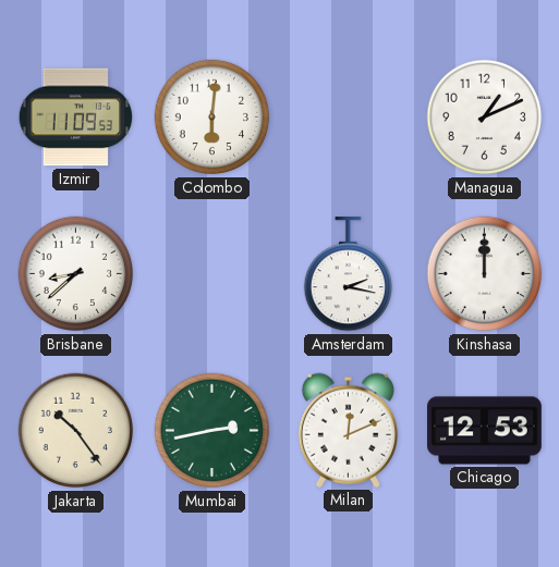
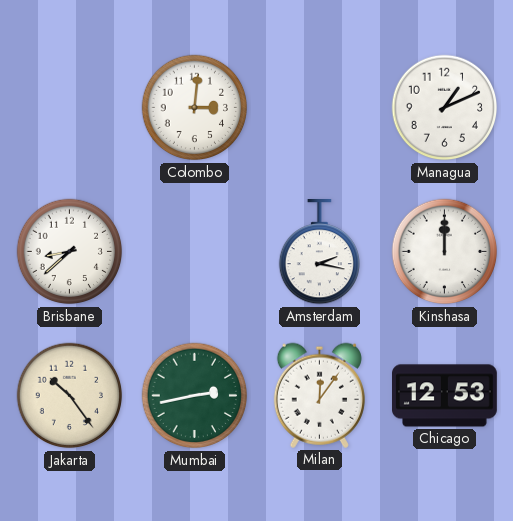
Izmir: 11:09 -> none (75, 118)
Colombo: 6:01 -> 3:01 (195, 108)
Milan: 12:11 -> 12:06 (319, 395)
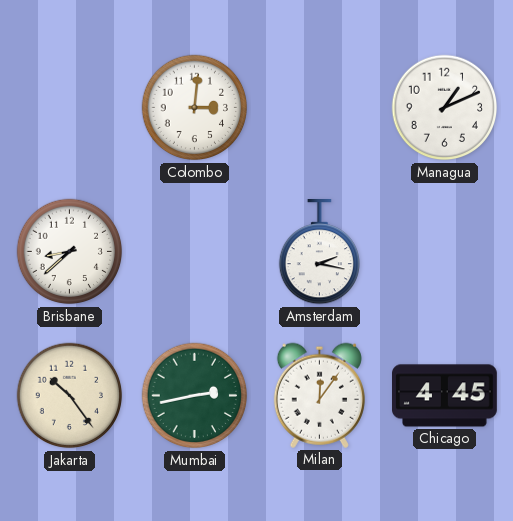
Kinshasa: 12:00 -> none (445, 252)
Chicago: 12:53 -> 4:45 (445, 396)
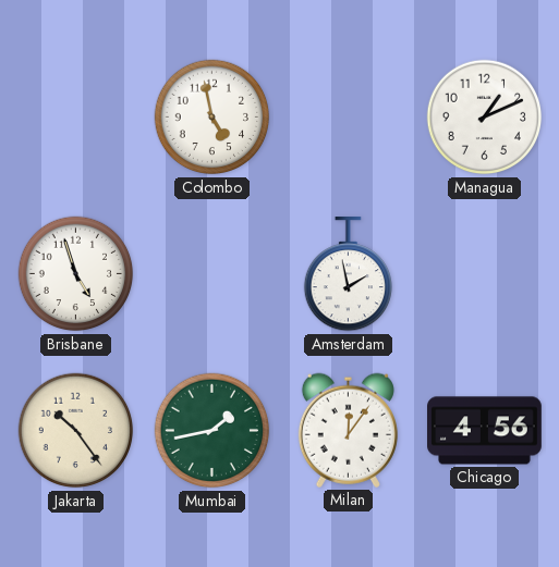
Colombo: 3:01 -> 4:58 (212, 118)
Brisbane: 8:38 -> 4:57 (76, 274)
Amsterdam: 2:17 -> 1:58 (348, 275)
Mumbai: 2:43 -> 1:43 (212, 431)
Chicago: 4:45 -> 4:56 (485, 431)
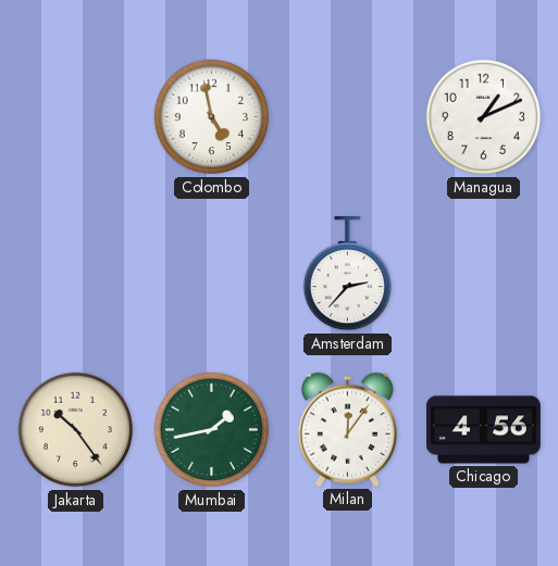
Brisbane: 4:57 -> none (76, 274)
Amsterdam: 1:58 -> 2:37 (347, 275)
